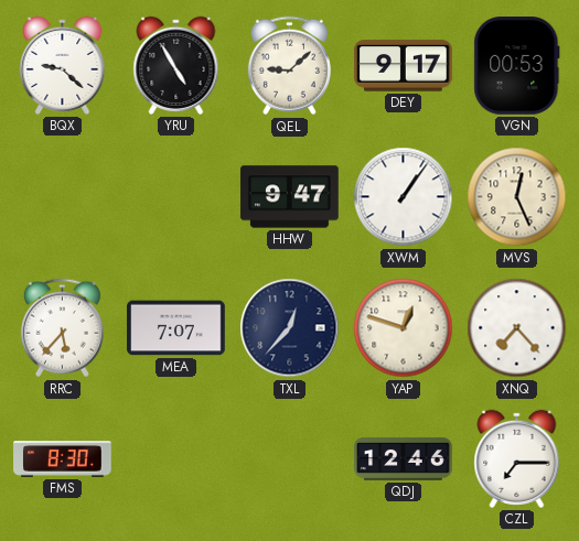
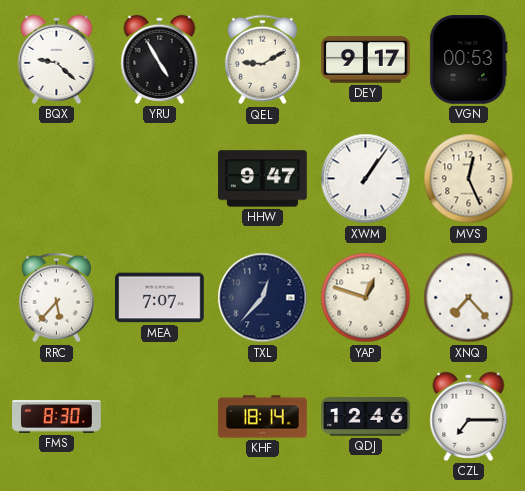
QEL: 9:08 -> 9:10 (262, 60)
KHF: none -> 18:14 (263, 417)
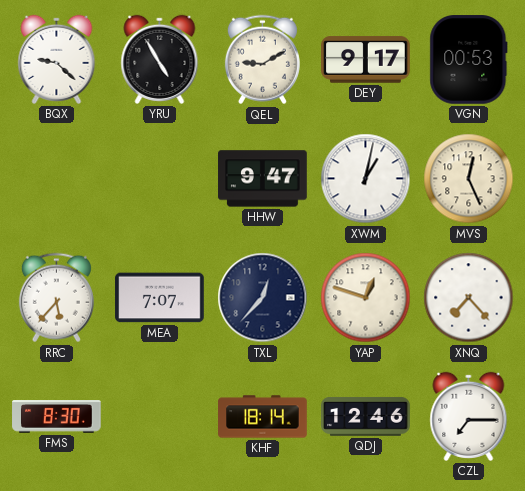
XWM: 1:06 -> 1:02 (366, 179)
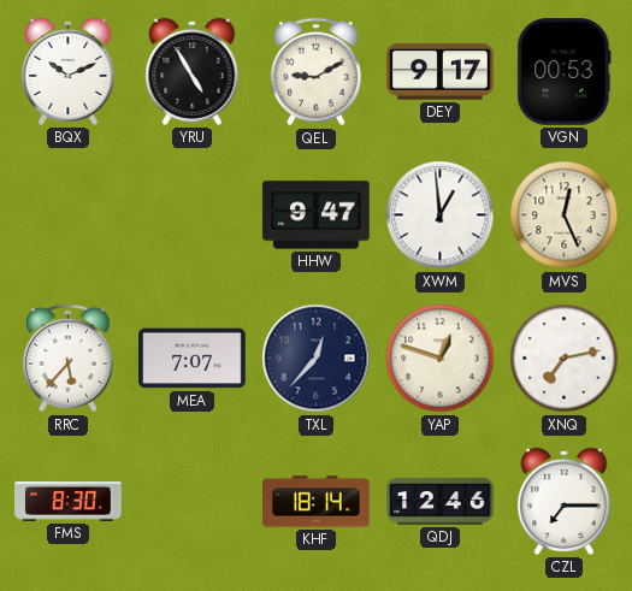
BQX: 9:22 -> 10:11 (69, 71)
XWM: 1:02 -> 12:59 (441, 215)
XNQ: 7:23 -> 7:13 (565, 359)
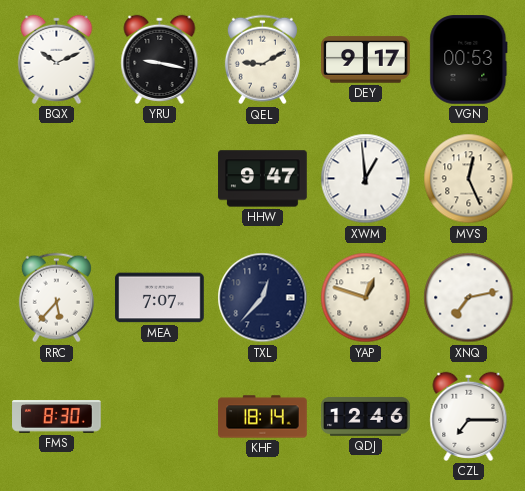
YRU: 4:55 -> 9:17 (160, 59)
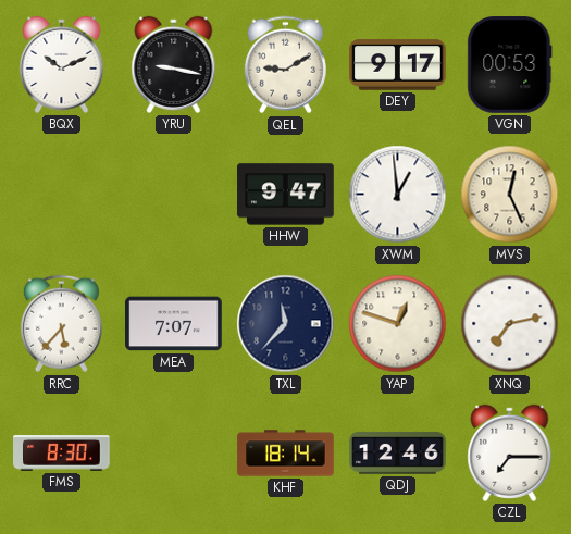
TXL: 12:37 -> 11:37 (286, 324)
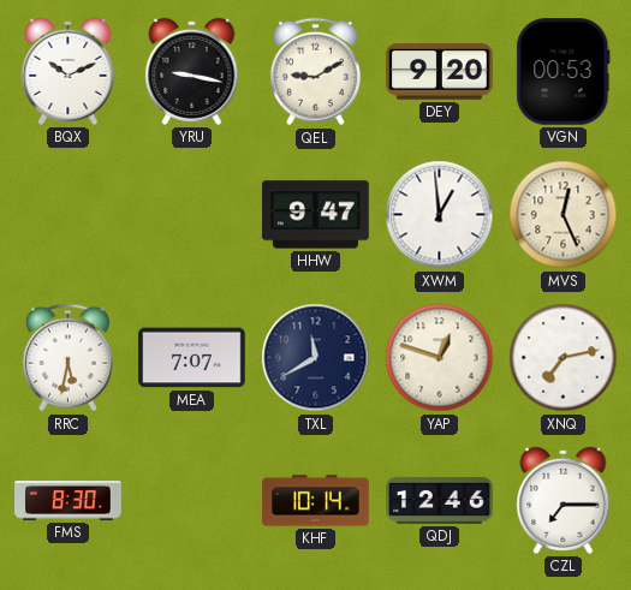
DEY: 9:17 -> 9:20 (440, 72)
RRC: 5:37 -> 5:32 (67, 358)
TXL: 11:37 -> 11:40 (316, 358)
KHF: 18:14 -> 10:14 (316, 501)
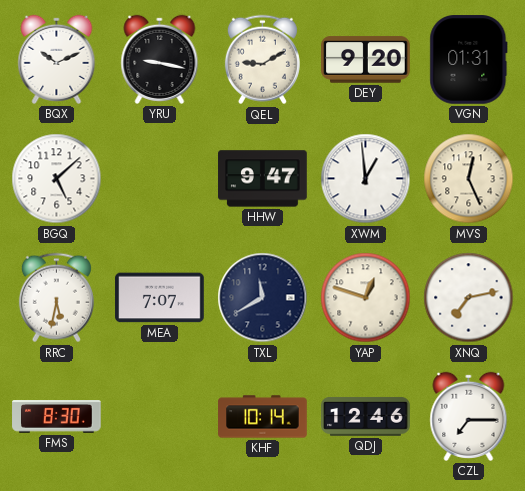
VGN: 00:53 -> 01:31 (469, 60)
BGQ: none -> 5:08 (57, 179)
